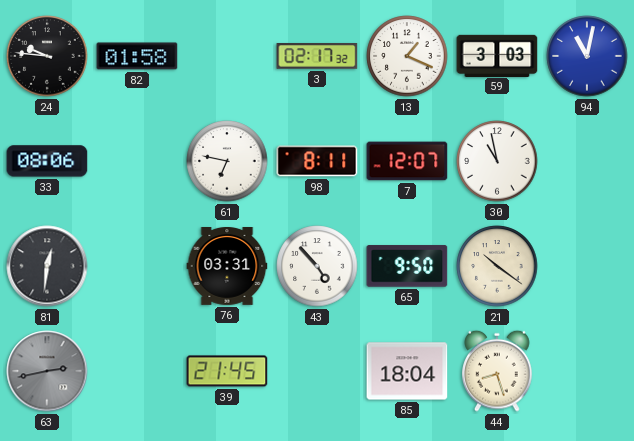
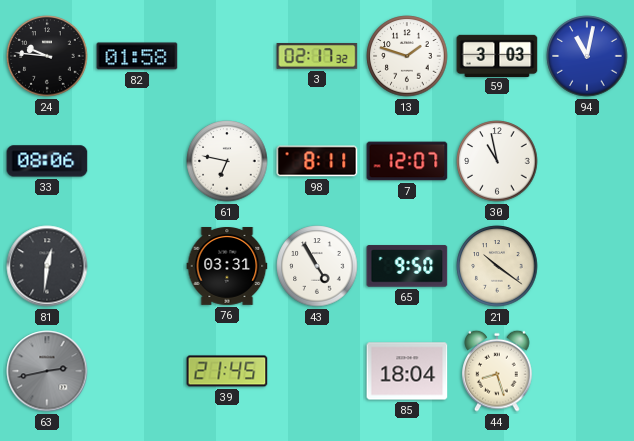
13: 1:19 -> 1:48 (407, 56)
43: 4:53 -> 4:55 (317, 266)
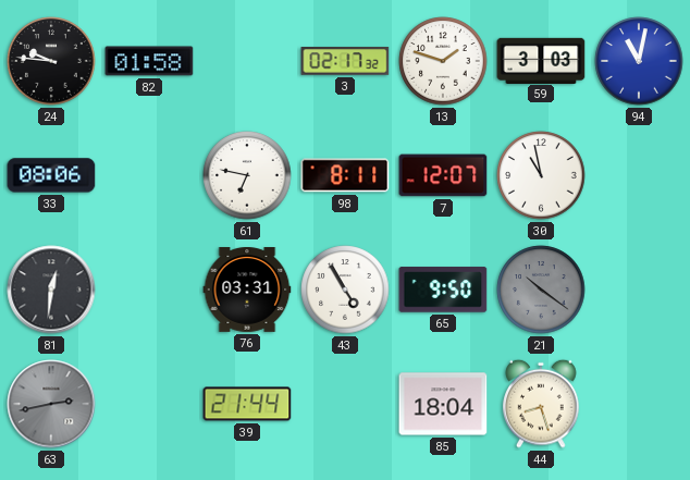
21 dial: cream -> grey (541, 290)
39: 21:45 -> 21:44 (247, 404)
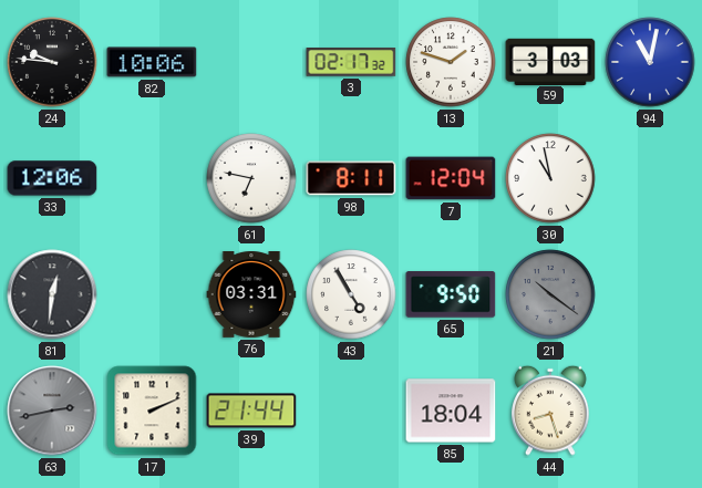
82: 01:58 -> 10:06 (152, 62)
33: 08:06 -> 12:06 (52, 178)
7: 12:07 -> 12:04 (451, 178)
17: none -> 2:11 (152, 411)
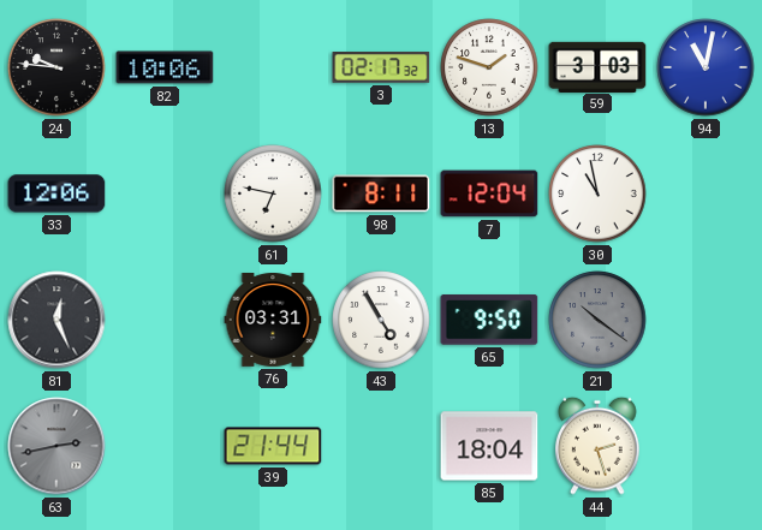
81: 12:31 -> 12:26 (56, 320)
17: 2:11 -> none (152, 411)
44: 8:27 -> 2:27 (597, 446)
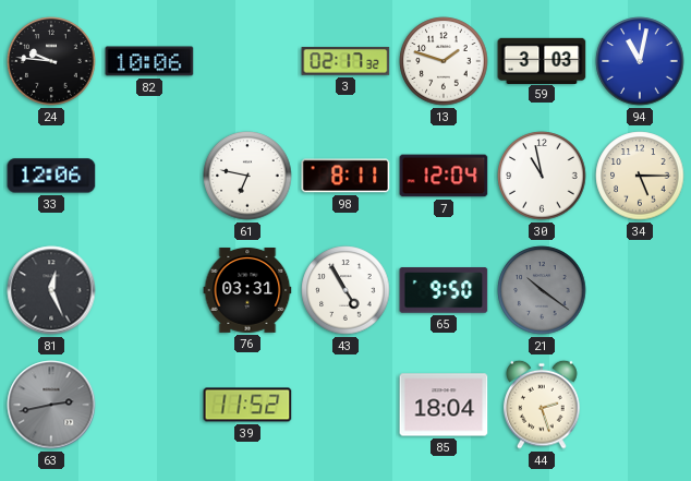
34: none -> 5:15 (640, 176)
39: 21:44 -> 11:52 (247, 405)
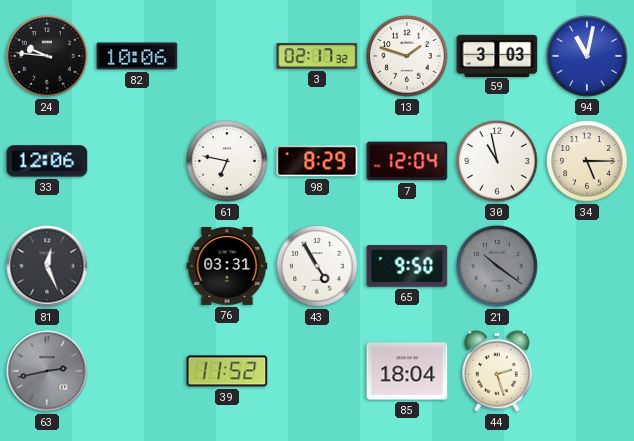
98: 8:11 -> 8:29 (317, 161)
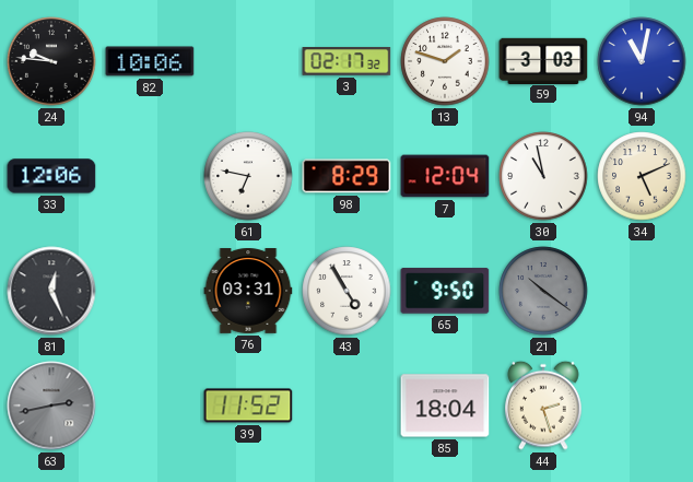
34: 5:15 -> 5:11 (642, 176)
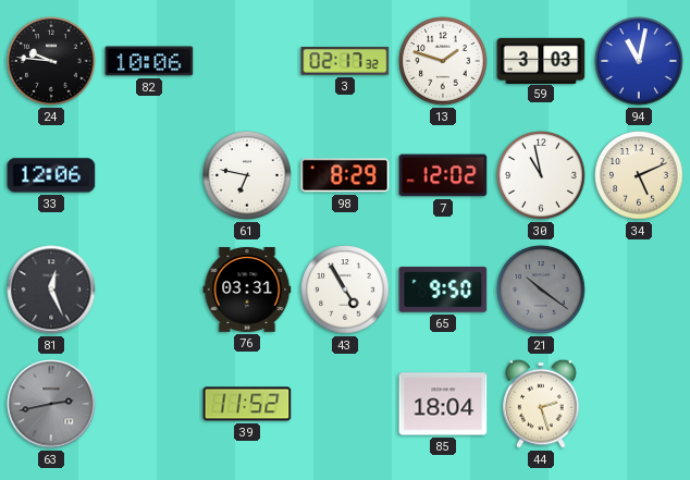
7: 12:04 -> 12:02 (443, 175)
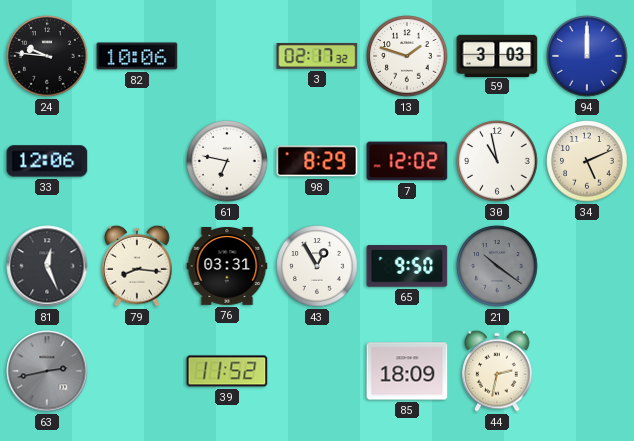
94: 11:02 -> 12:00 (587, 56)
79: none -> 8:16 (137, 266)
43: 4:55 -> 12:55 (317, 266)
85: 18:04 -> 18:09 (407, 371)
44: 2:27 -> 2:32 (497, 371)
